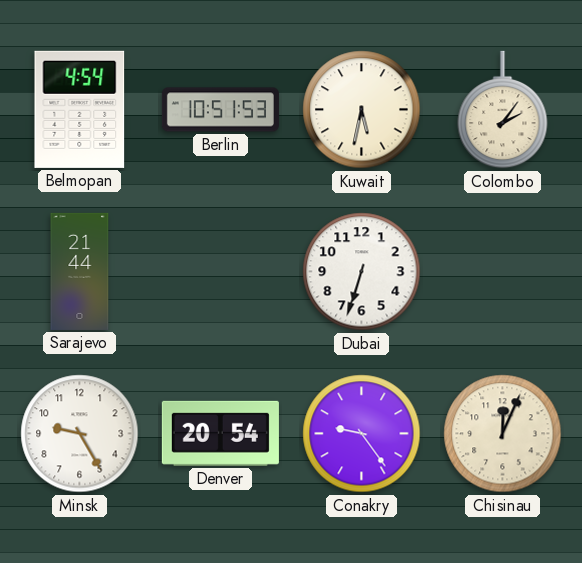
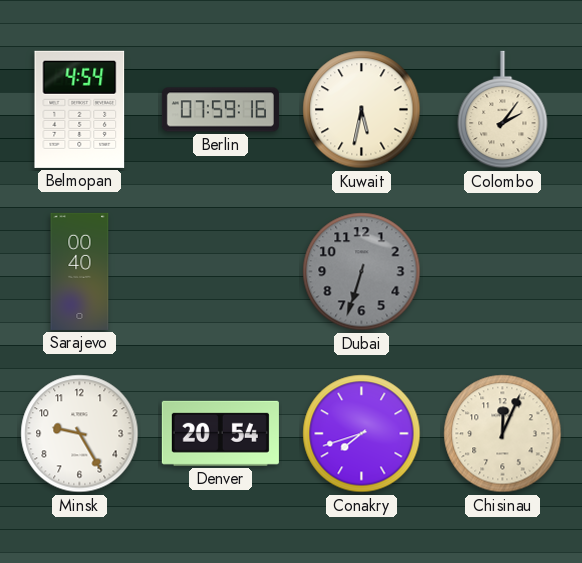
Berlin: 10:51 -> 07:59 (220, 110)
Sarajevo: 21:44 -> 00:40 (80, 271)
Dubai dial: white -> grey (362, 272)
Conakry: 9:24 -> 7:42 (362, 434)
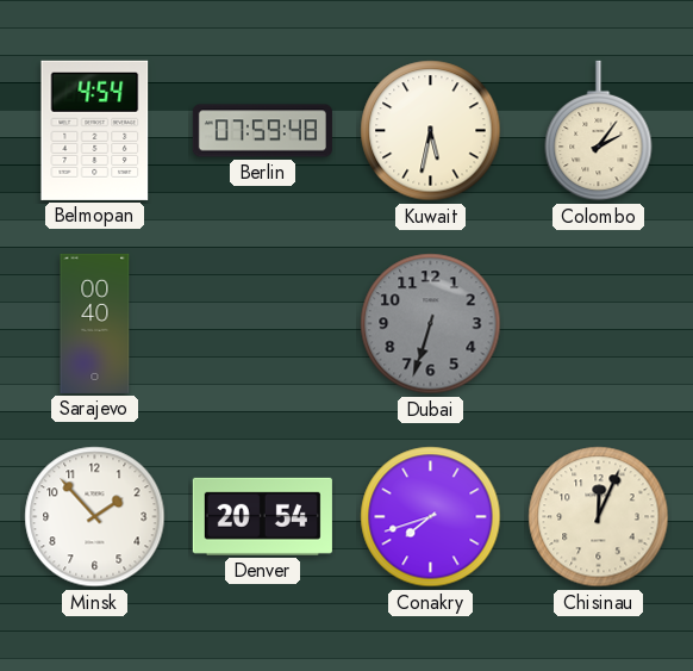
Berlin: 07:59:16 -> 07:59:48 (262, 131)
Minsk: 9:25 -> 1:53 (95, 517)
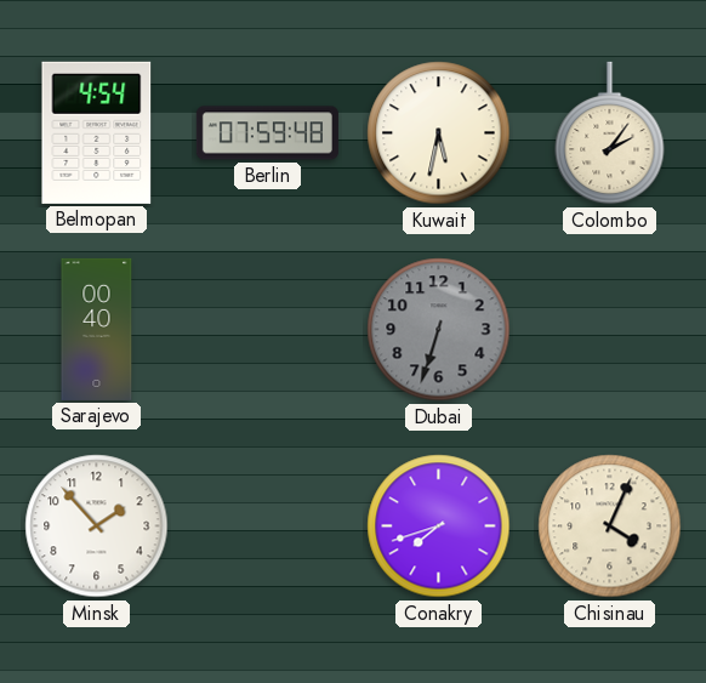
Denver: 20:54 -> none (262, 516)
Chisinau: 12:04 -> 4:04 (610, 527)
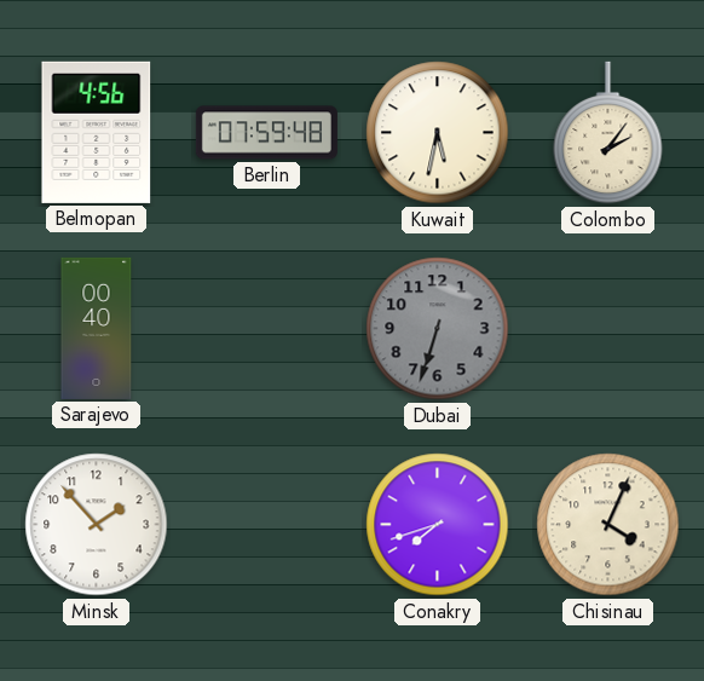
Belmopan: 4:54 -> 4:56 (97, 132)
